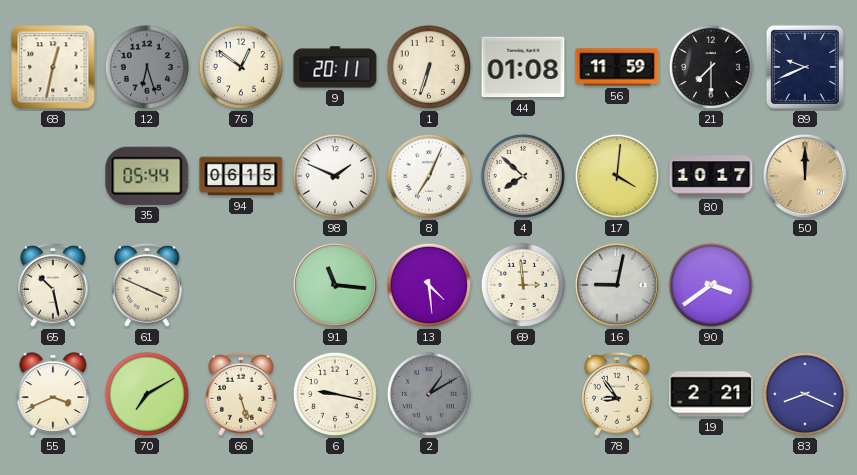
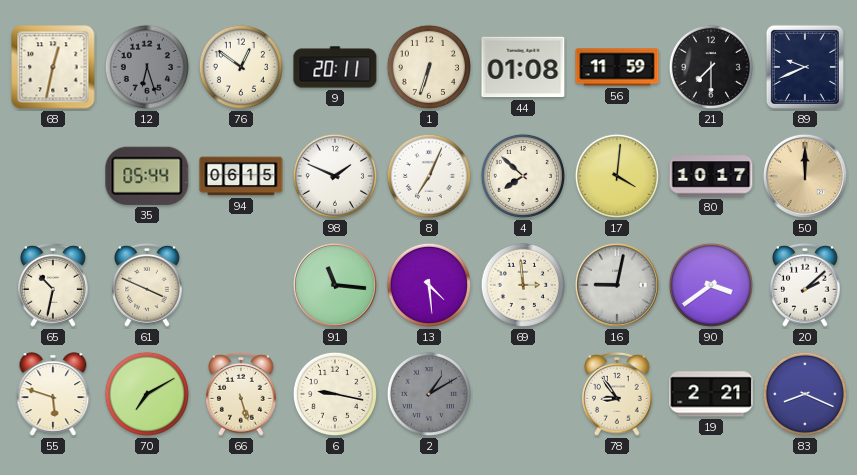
65: 10:28 -> 10:32 (53, 285)
20: none -> 2:08 (805, 285)
55: 3:41 -> 5:48 (53, 394)
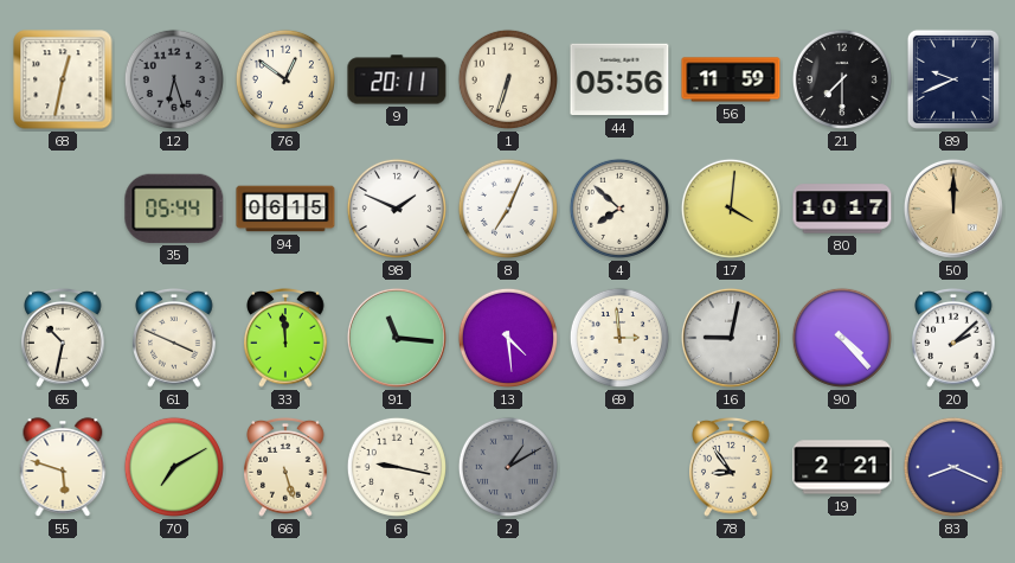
44: 01:08 -> 05:56 (619, 79)
33: none -> 11:59 (285, 338)
90: 3:39 -> 4:23 (842, 338)
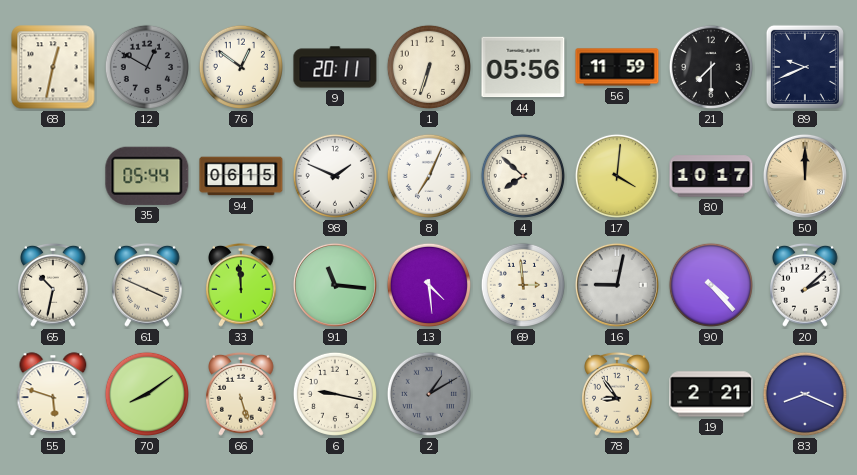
12: 6:27 -> 12:50 (147, 67)
70: 7:10 -> 8:09 (147, 394)
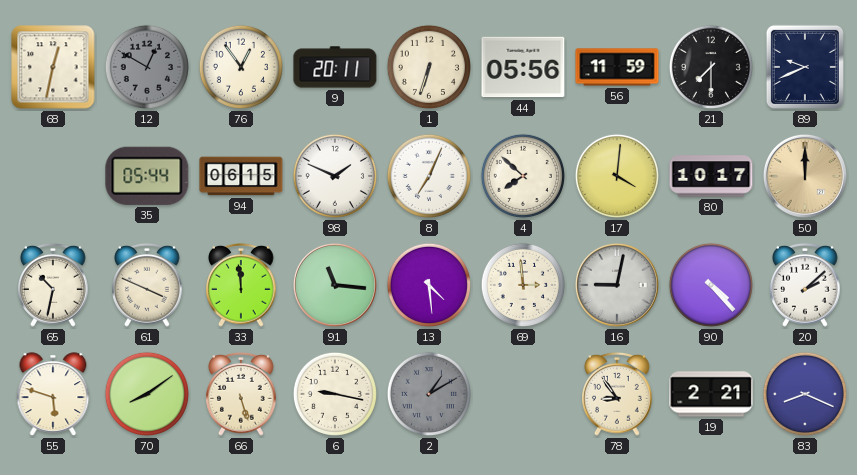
76: 12:51 -> 12:54 (241, 67)
